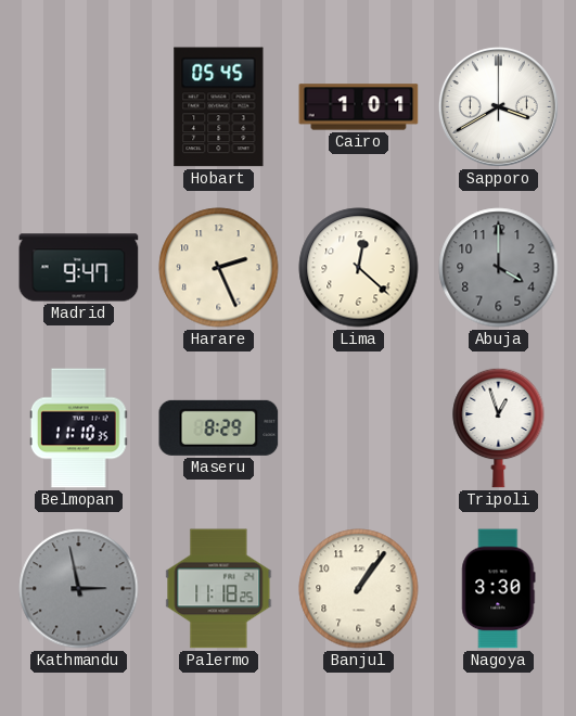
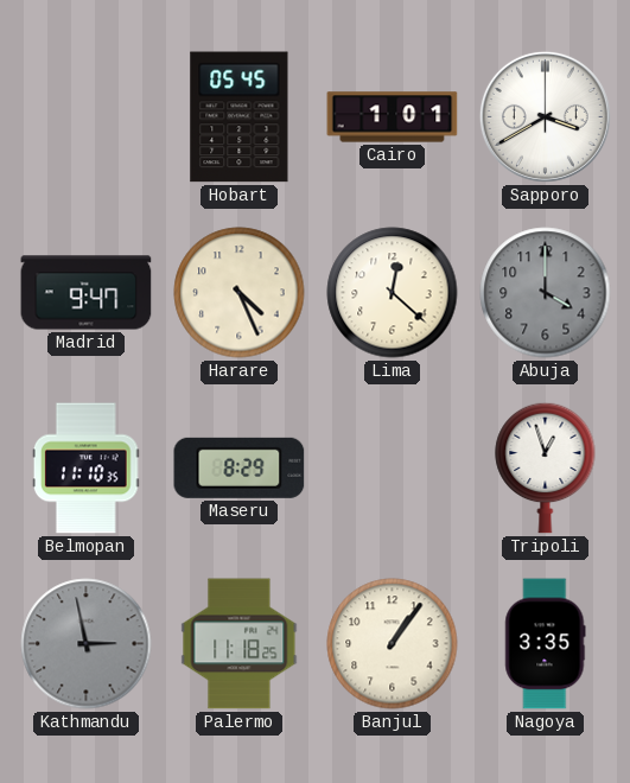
Harare: 2:26 -> 4:26 (240, 293)
Nagoya: 3:30 -> 3:35 (546, 644)
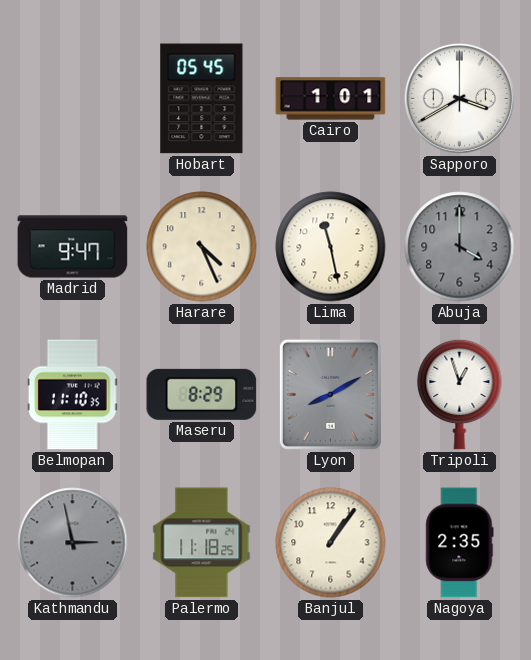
Lima: 12:22 -> 11:28 (331, 247)
Lyon: none -> 8:10 (330, 394)
Nagoya: 3:35 -> 2:35 (460, 543)
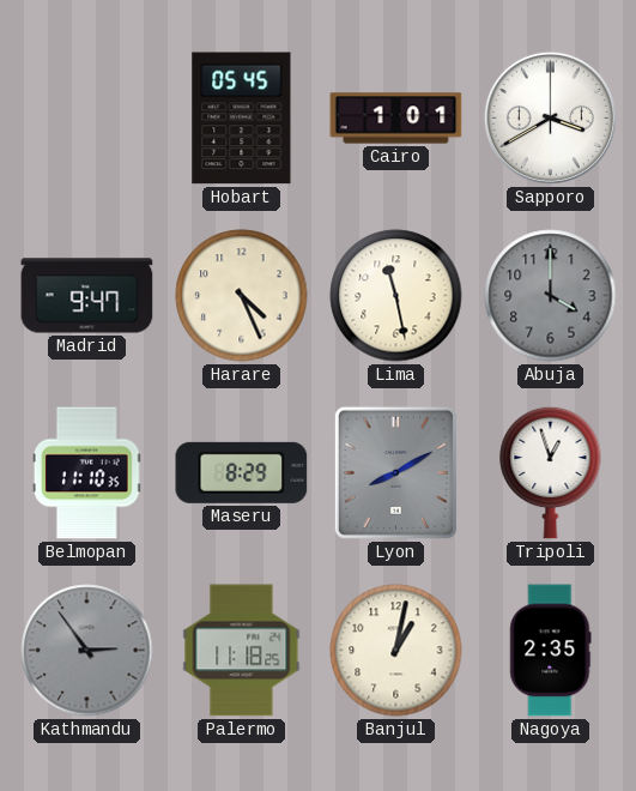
Kathmandu: 2:58 -> 2:54 (87, 651)
Banjul: 1:06 -> 1:02 (396, 651)
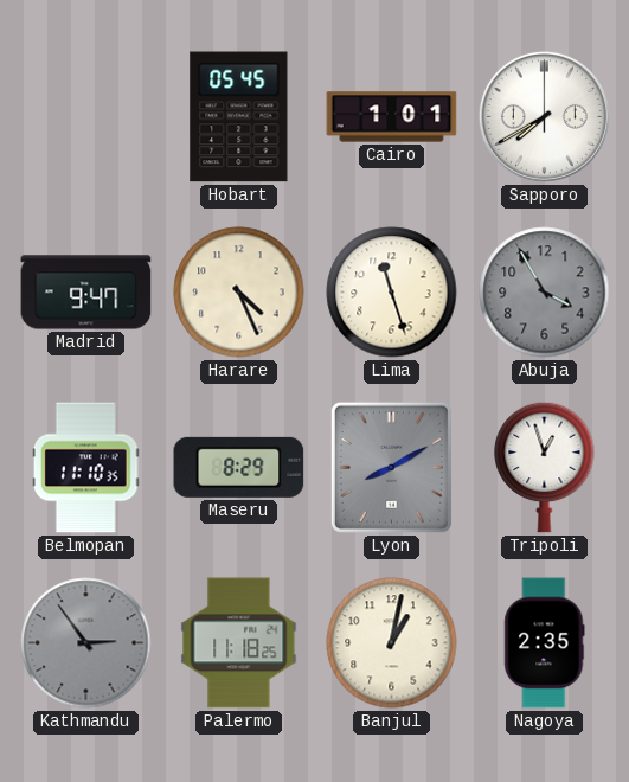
Sapporo: 3:40 -> 7:40 (544, 116)
Lima: 11:28 -> 11:27 (392, 293)
Abuja: 4:00 -> 3:55 (545, 293)
